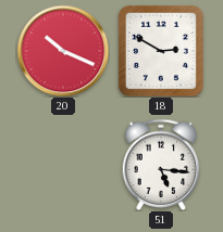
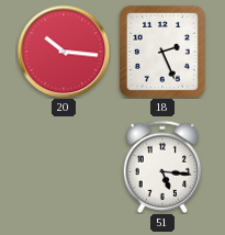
20: 10:19 -> 10:16 (64, 52)
18: 2:50 -> 2:26 (162, 52)
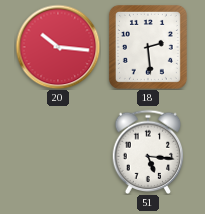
18: 2:26 -> 2:29 (148, 47)
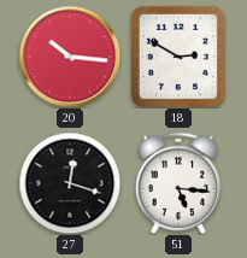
18: 2:29 -> 2:50 (178, 57)
27: none -> 12:18 (70, 183)
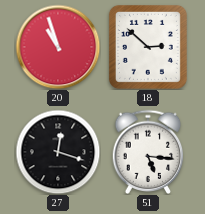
20: 10:16 -> 10:57 (58, 47)
18: 2:50 -> 2:52 (148, 47)
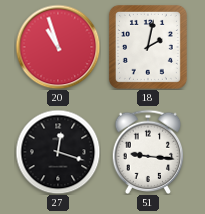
18: 2:52 -> 2:02 (148, 47)
51: 5:16 -> 9:16 (148, 151)
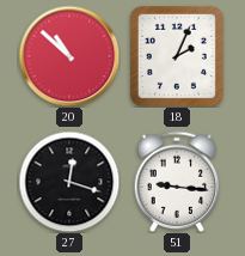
20: 10:57 -> 10:52 (69, 56)
18: 2:02 -> 2:04 (177, 56)
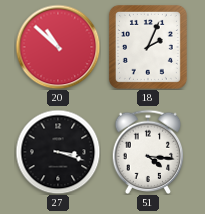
27: 12:18 -> 3:18 (58, 152)
51: 9:16 -> 4:16 (148, 151)
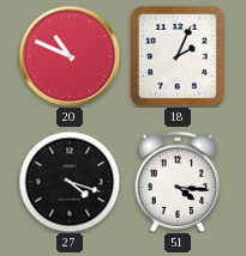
20: 10:52 -> 10:49 (70, 56)
27: 3:18 -> 4:18 (70, 182)
